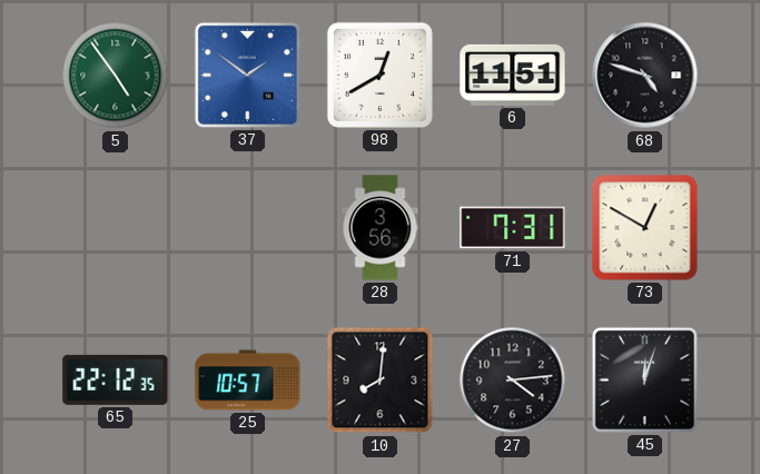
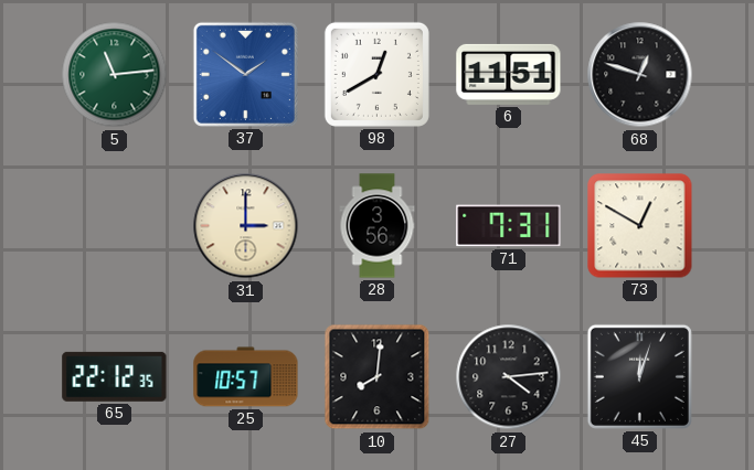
5: 4:54 -> 11:14 (115, 75)
68: 4:48 -> 12:48 (640, 75)
31: none -> 3:00 (246, 226)
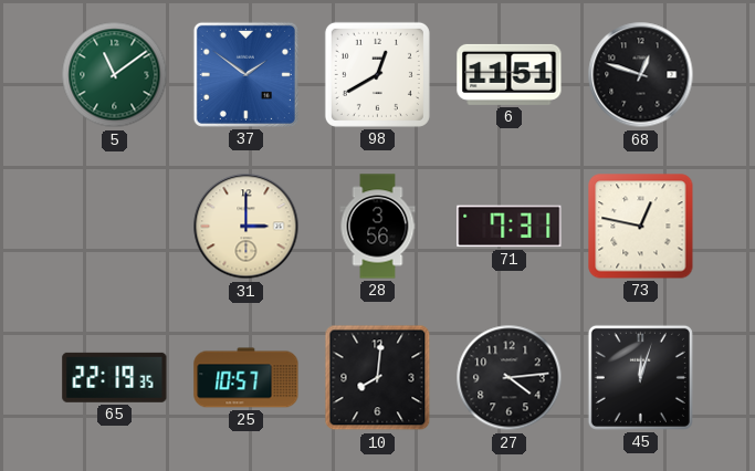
5: 11:14 -> 11:09 (115, 75)
73: 12:50 -> 12:47 (641, 227)
65: 22:12 -> 22:19 (115, 377)
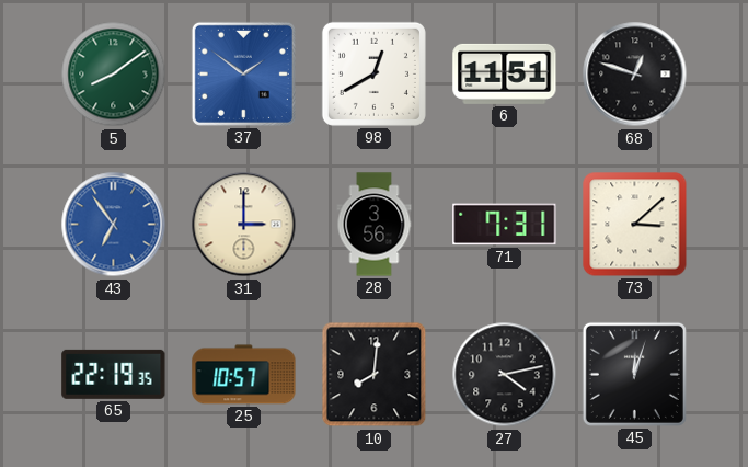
5: 11:09 -> 8:09 (114, 75)
43: none -> 6:54 (114, 225)
73: 12:47 -> 3:08 (635, 225)
27: 4:14 -> 4:13 (505, 375)
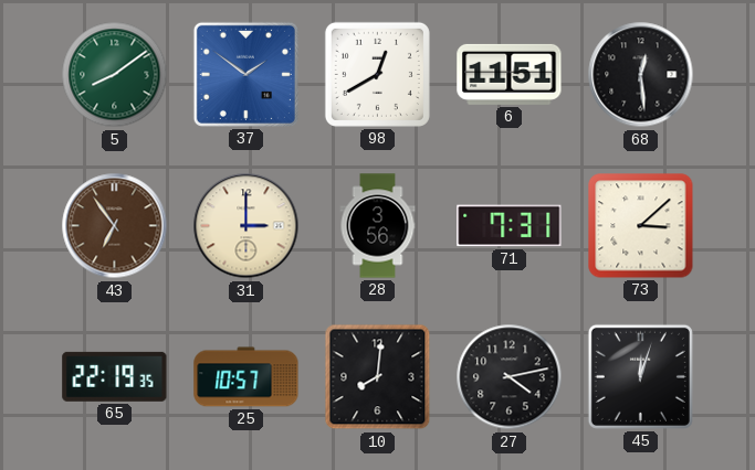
68: 12:48 -> 12:29 (641, 75)
43 dial: blue -> brown (115, 226)
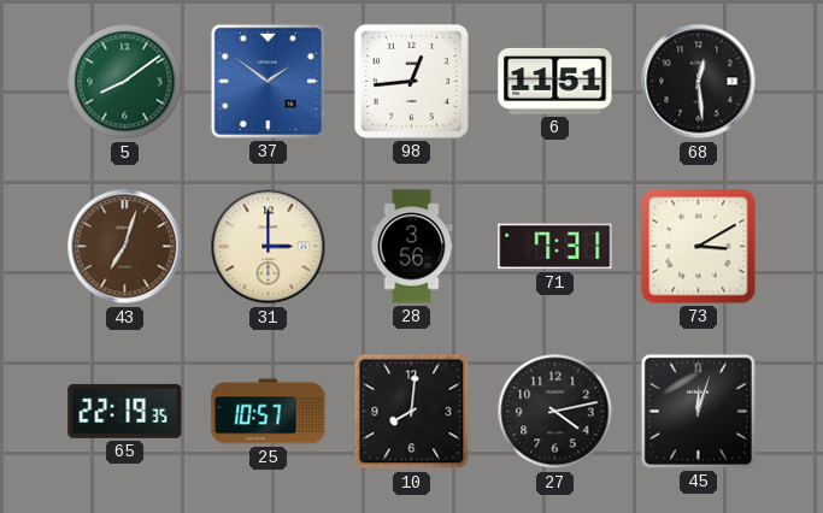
98: 12:40 -> 12:44 (411, 81)
43: 6:54 -> 7:03 (125, 247)
73: 3:08 -> 3:10 (699, 247)
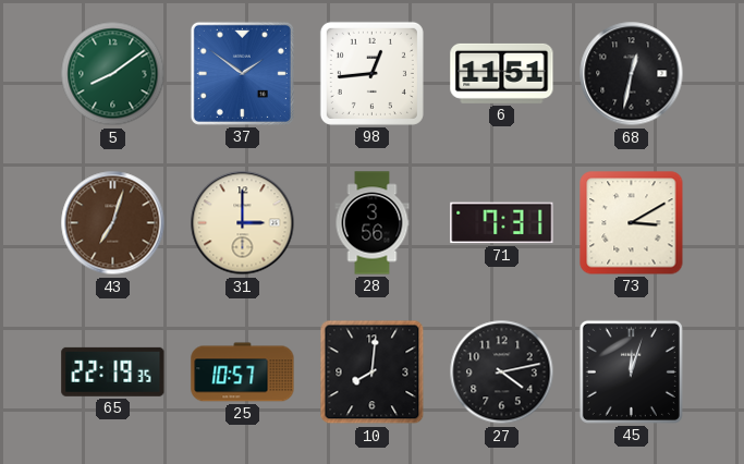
68: 12:29 -> 12:32 (632, 74)
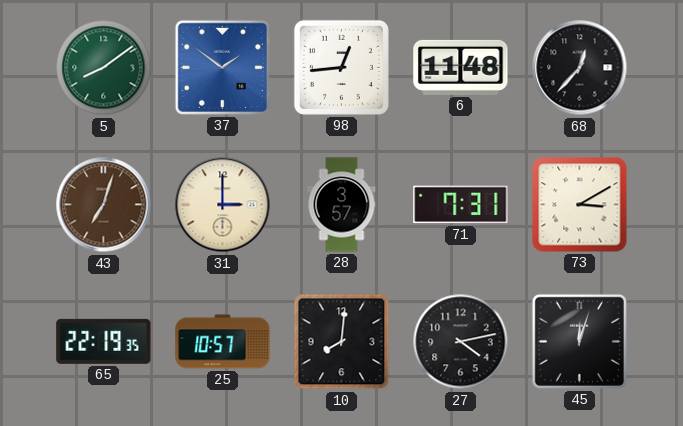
6: 11:51 -> 11:48 (461, 67)
68: 12:32 -> 12:37 (580, 68)
28: 3:56 -> 3:57 (342, 205)
